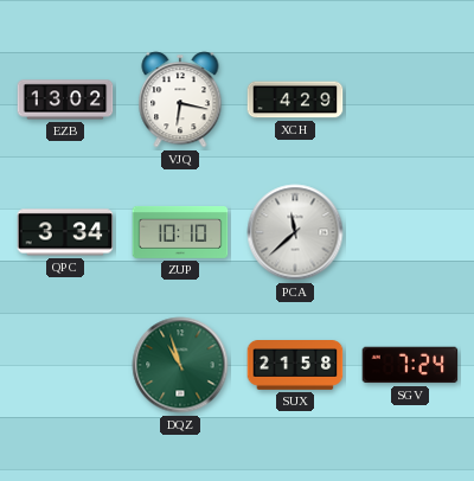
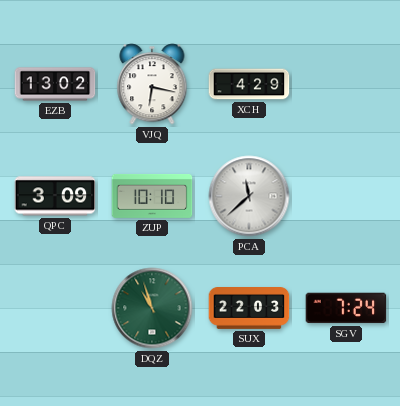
QPC: 3:34 -> 3:09 (55, 196)
SUX: 21:58 -> 22:03 (249, 309)
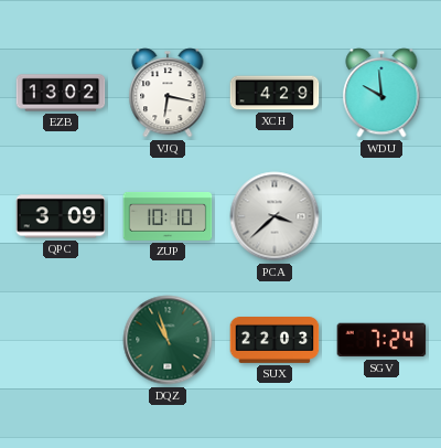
WDU: none -> 9:59 (381, 93)
PCA: 11:38 -> 3:38 (275, 216)
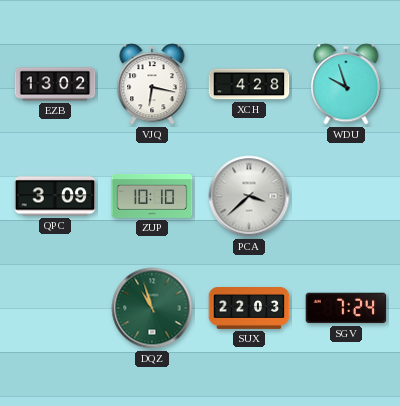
XCH: 4:29 -> 4:28 (249, 84)
WDU: 9:59 -> 9:57 (346, 84)
